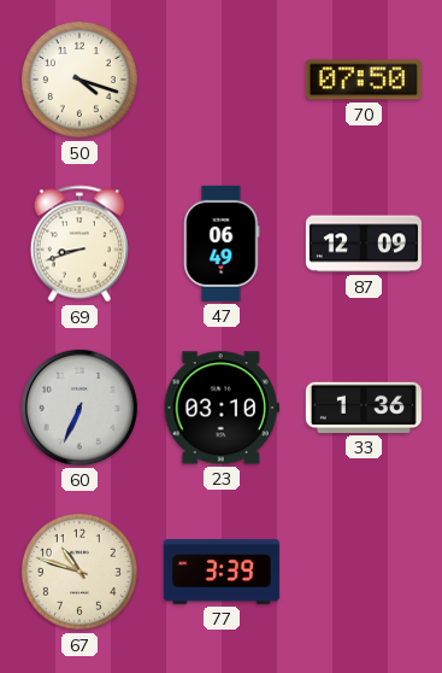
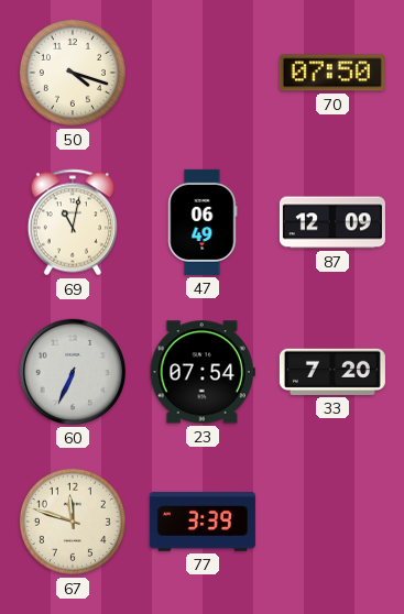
69: 8:42 -> 11:02 (73, 222)
23: 03:10 -> 07:54 (203, 372)
33: 1:36 -> 7:20 (332, 372)
67: 10:48 -> 11:48 (73, 522)
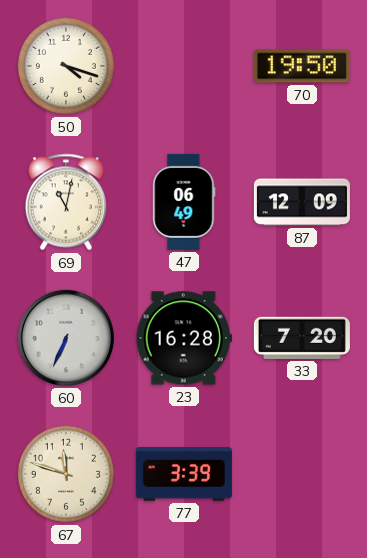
70: 07:50 -> 19:50 (302, 66)
23: 07:54 -> 16:28 (184, 338)
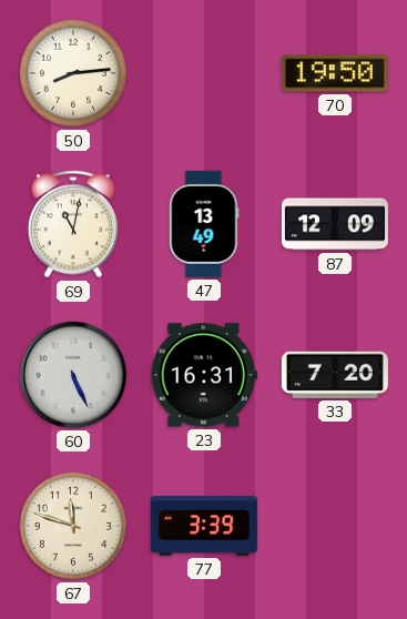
50: 4:18 -> 8:14 (73, 73)
47: 06:49 -> 13:49 (204, 224)
60: 6:34 -> 5:26 (73, 375)
23: 16:28 -> 16:31 (204, 375)
